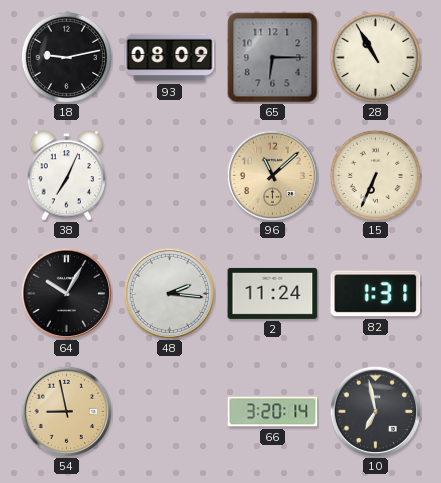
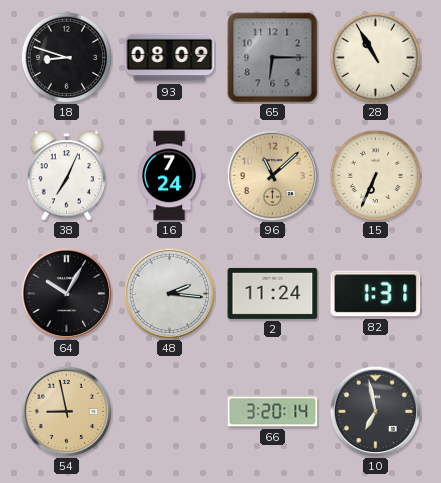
18: 9:13 -> 8:48 (66, 57)
16: none -> 7:24 (170, 176)
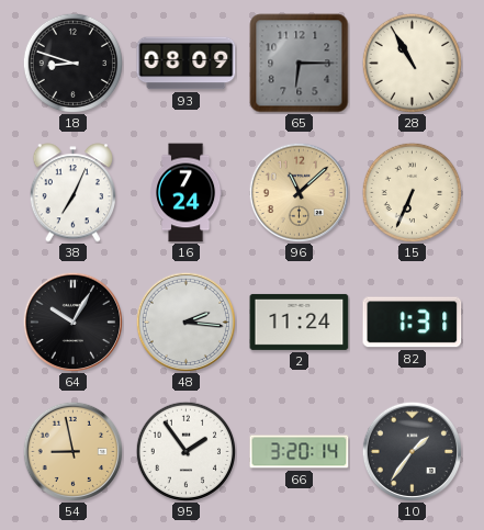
95: none -> 1:54 (185, 451)
10: 6:58 -> 1:36 (412, 451)
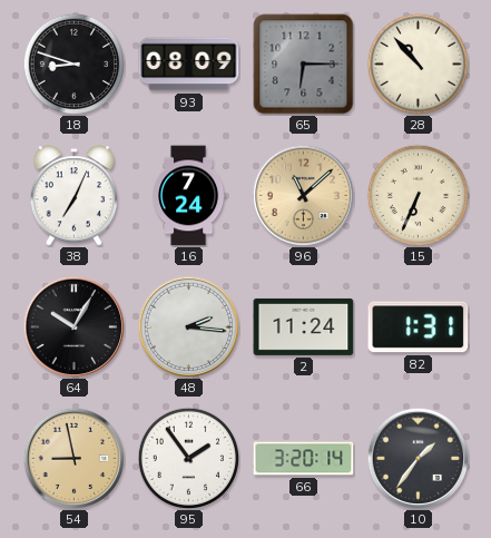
28: 10:55 -> 10:53 (418, 63)
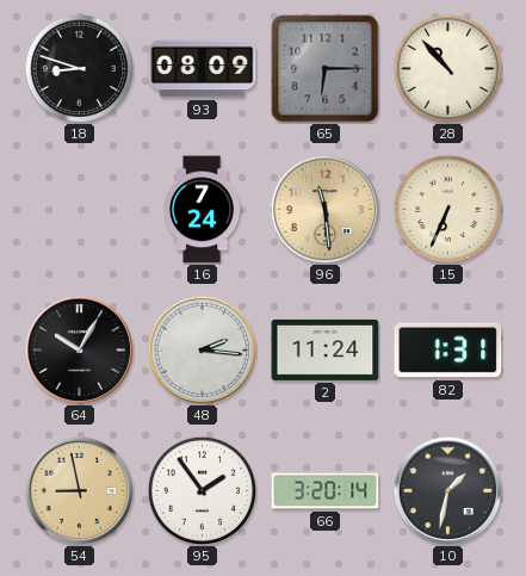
38: 7:04 -> none (73, 196)
96: 11:08 -> 11:29 (324, 209)
10: 1:36 -> 1:32 (447, 490)
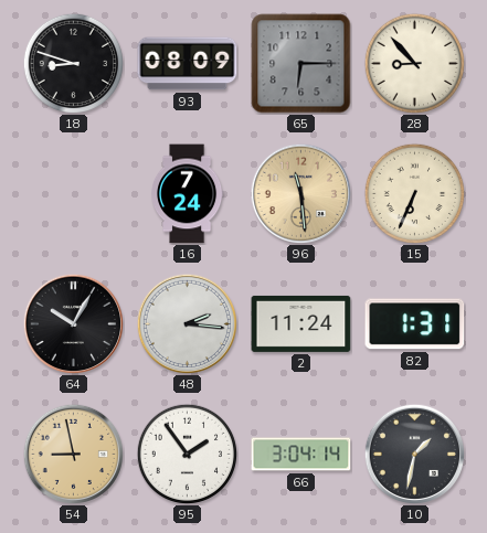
28: 10:53 -> 8:53 (414, 63)
66: 3:20 -> 3:04 (301, 455)
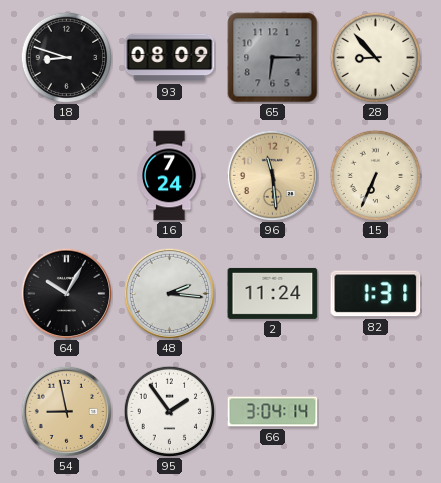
10: 1:32 -> none (414, 454)
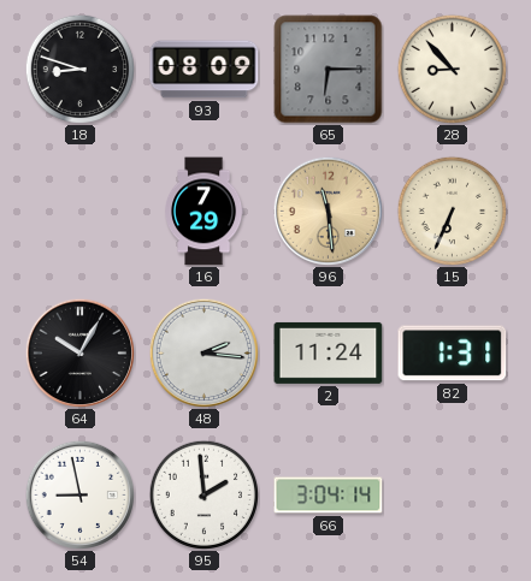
16: 7:24 -> 7:29 (205, 212)
54 dial: champagne -> white (79, 494)
95: 1:54 -> 1:59 (203, 494)
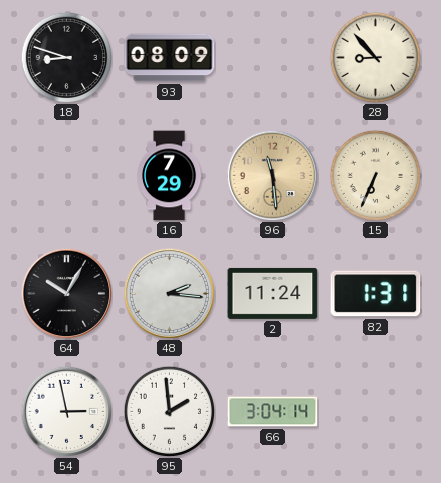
65: 6:15 -> none (329, 70)
54: 8:58 -> 2:58 (66, 411)
